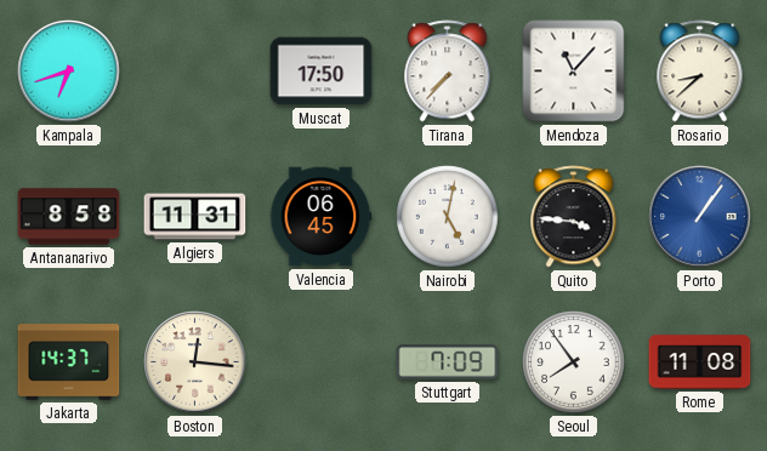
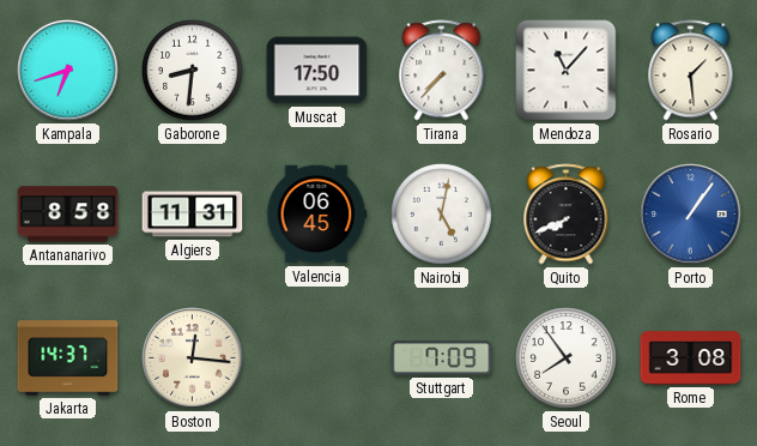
Gaborone: none -> 8:31 (193, 71)
Rosario: 8:38 -> 1:29 (691, 71)
Quito: 3:46 -> 7:41 (567, 215)
Rome: 11:08 -> 3:08 (691, 358)
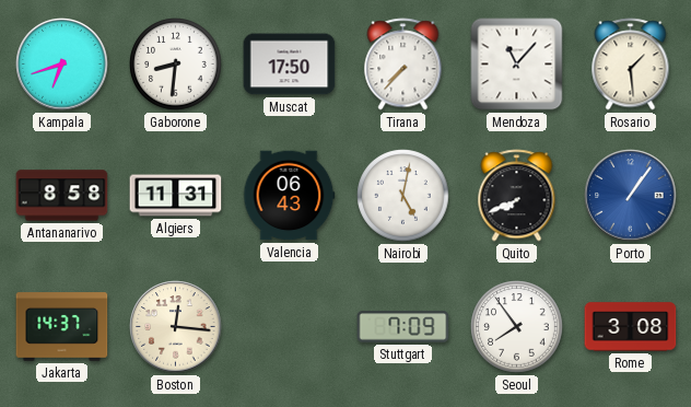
Valencia: 06:45 -> 06:43 (289, 196)
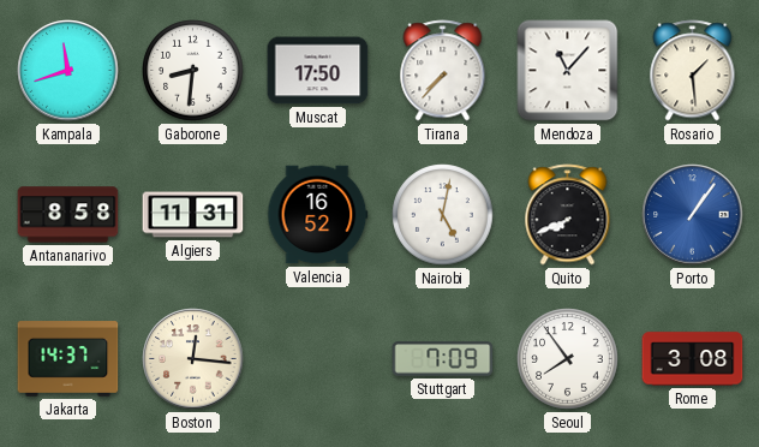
Kampala: 6:42 -> 11:42 (68, 71)
Valencia: 06:43 -> 16:52 (317, 215)
